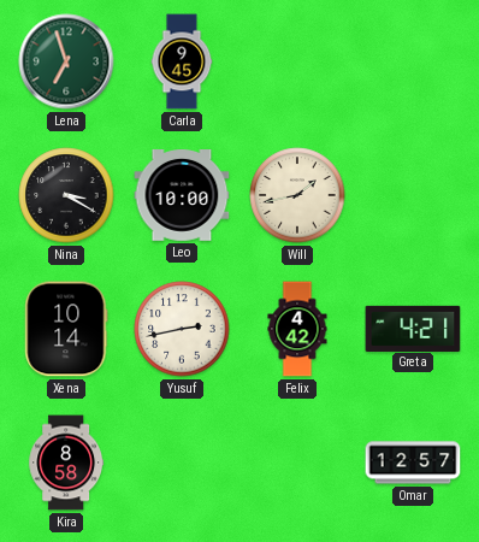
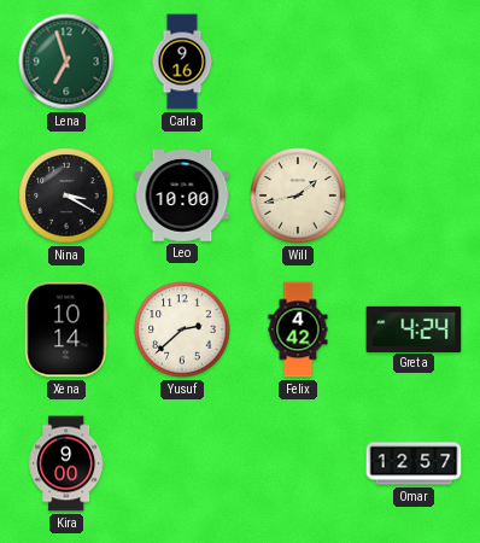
Carla: 9:45 -> 9:16 (182, 62)
Yusuf: 2:43 -> 2:38 (182, 329)
Greta: 4:21 -> 4:24 (414, 328)
Kira: 8:58 -> 9:00 (65, 463)
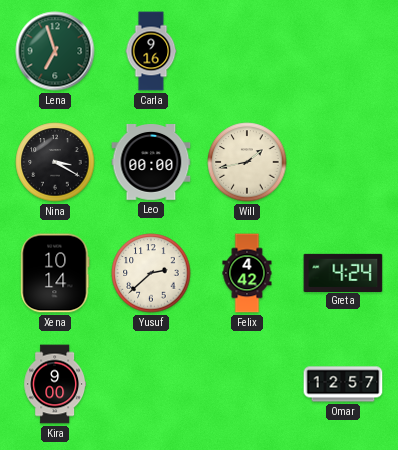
Leo: 10:00 -> 00:00 (151, 163)
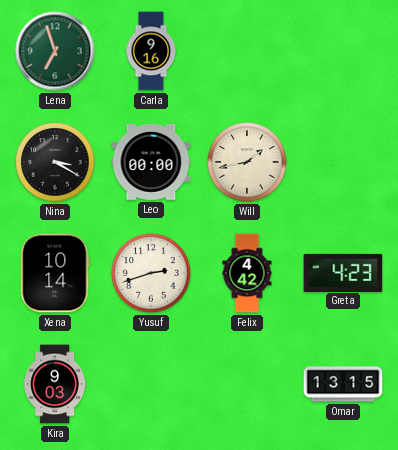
Yusuf: 2:38 -> 2:42 (151, 273)
Greta: 4:24 -> 4:23 (343, 272)
Kira: 9:00 -> 9:03 (54, 384)
Omar: 12:57 -> 13:15 (343, 384)
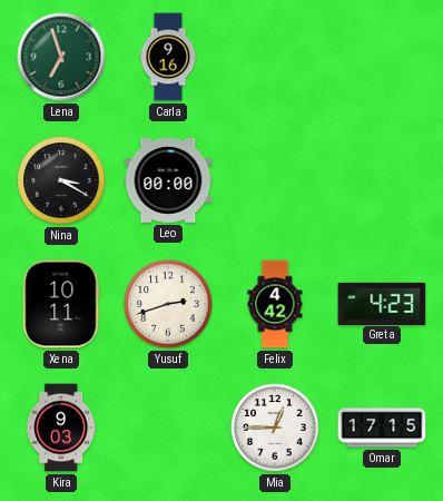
Will: 1:43 -> none (247, 162)
Xena: 10:14 -> 10:11 (61, 304)
Mia: none -> 12:45 (275, 428)
Omar: 13:15 -> 17:15 (382, 428)
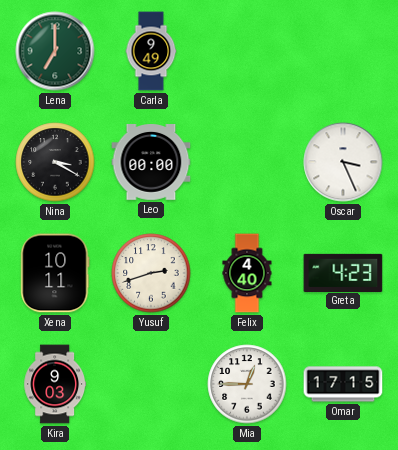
Lena: 6:57 -> 7:00 (55, 51)
Carla: 9:16 -> 9:49 (151, 51)
Oscar: none -> 3:26 (343, 162)
Felix: 4:42 -> 4:40 (247, 273)
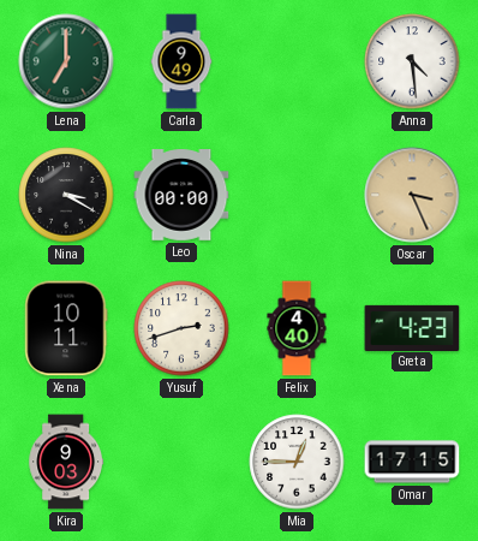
Anna: none -> 4:29 (412, 61)
Oscar dial: white -> champagne (412, 195)
